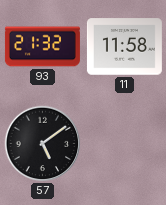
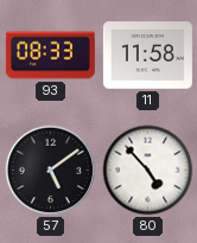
93: 21:32 -> 08:33 (50, 56)
80: none -> 4:53 (148, 171)
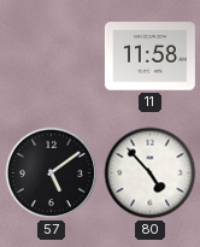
93: 08:33 -> none (50, 56)
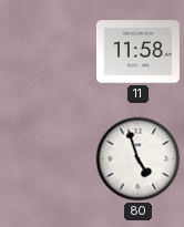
57: 5:09 -> none (52, 174)
80: 4:53 -> 4:57 (139, 159)
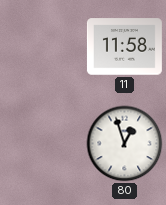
80: 4:57 -> 12:57 (125, 144)
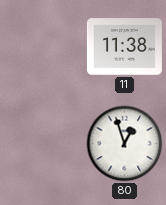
11: 11:58 -> 11:38 (124, 47)
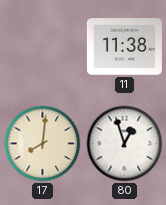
17: none -> 8:01 (43, 144)
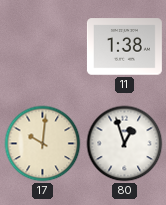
11: 11:38 -> 1:38 (124, 47)
17: 8:01 -> 10:01 (43, 144)
